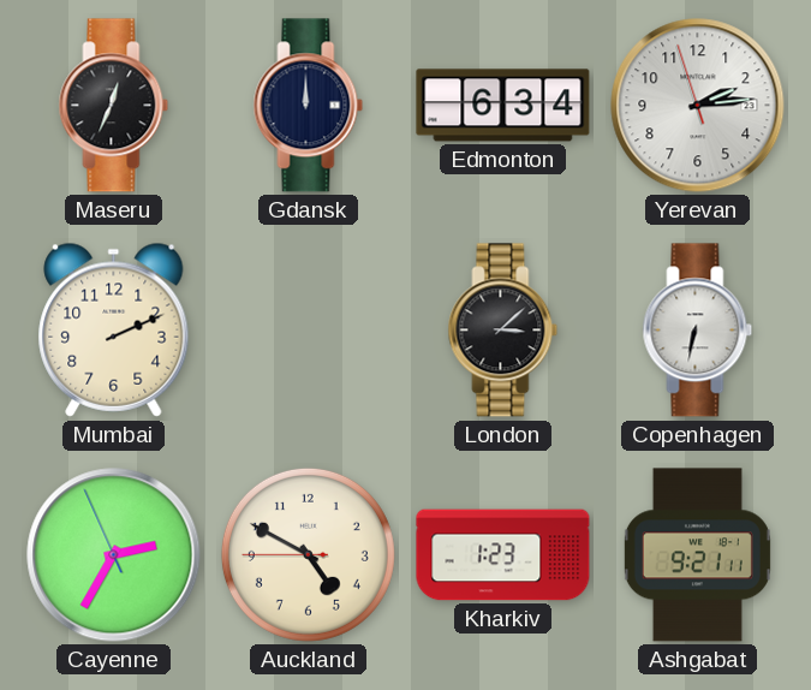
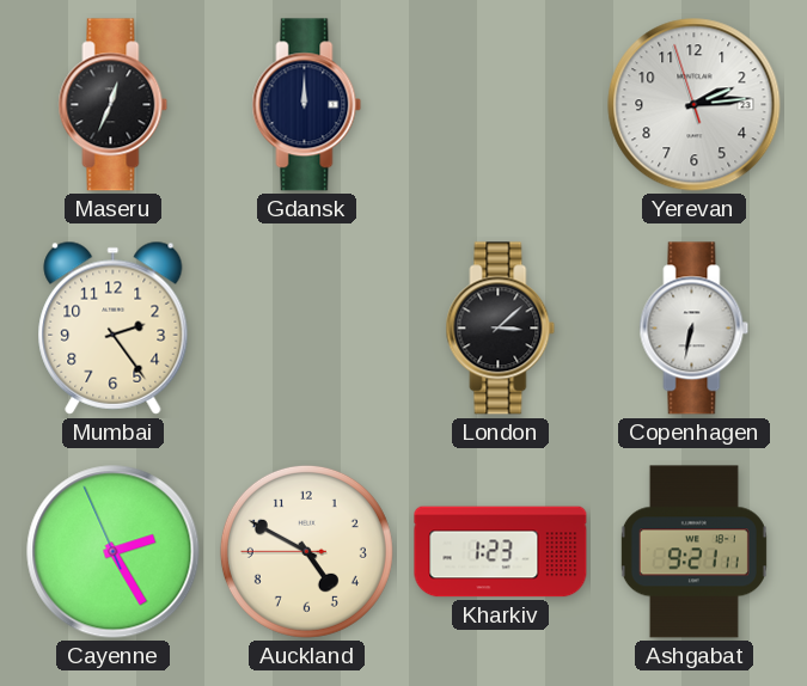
Edmonton: 6:34 -> none (503, 106)
Mumbai: 2:11 -> 2:24 (114, 327)
Cayenne: 2:34 -> 2:24 (114, 552)
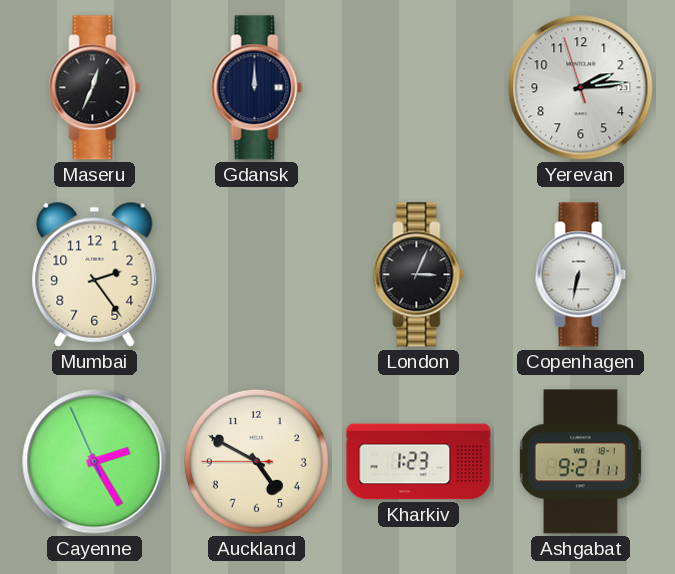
London: 3:08 -> 3:04 (419, 275)
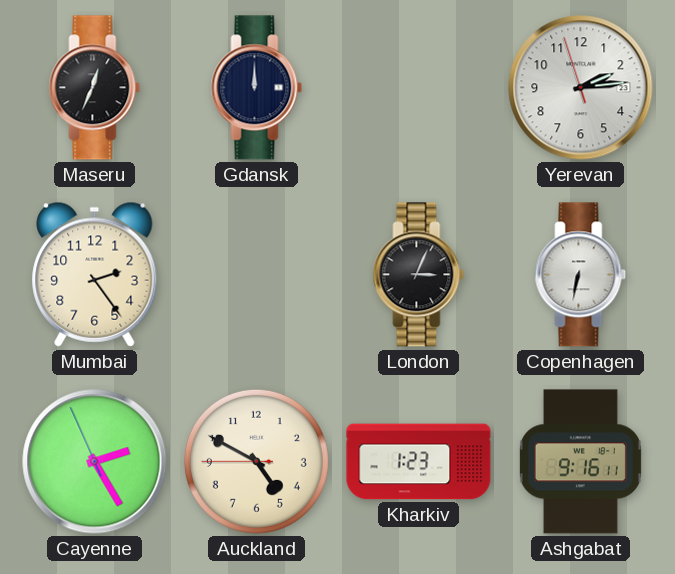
Ashgabat: 9:21 -> 9:16 (580, 462)
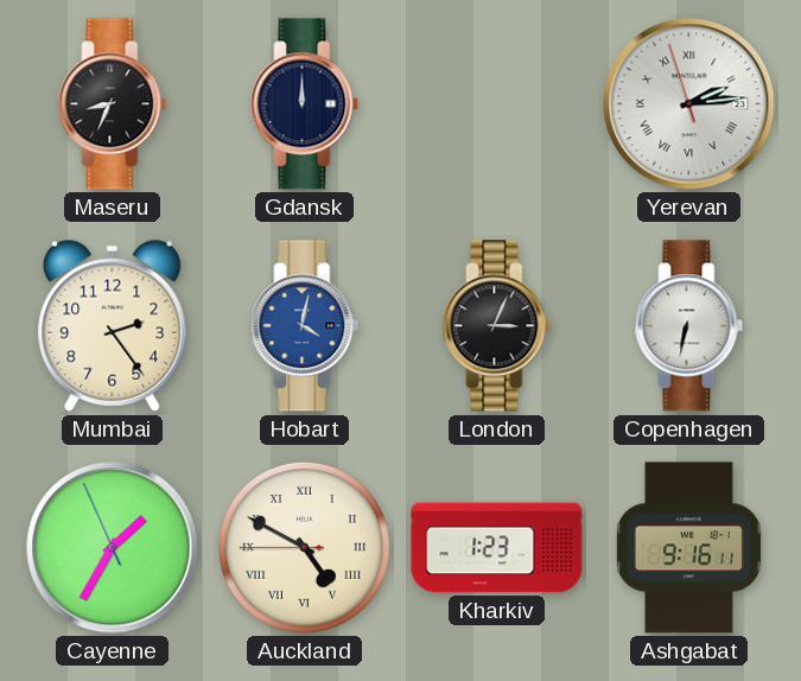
Maseru: 12:34 -> 8:34 (113, 104)
Yerevan numerals: Arabic -> Roman (689, 104)
Hobart: none -> 4:02 (305, 326)
Cayenne: 2:24 -> 1:34 (113, 548)
Auckland numerals: Arabic -> Roman (304, 547)
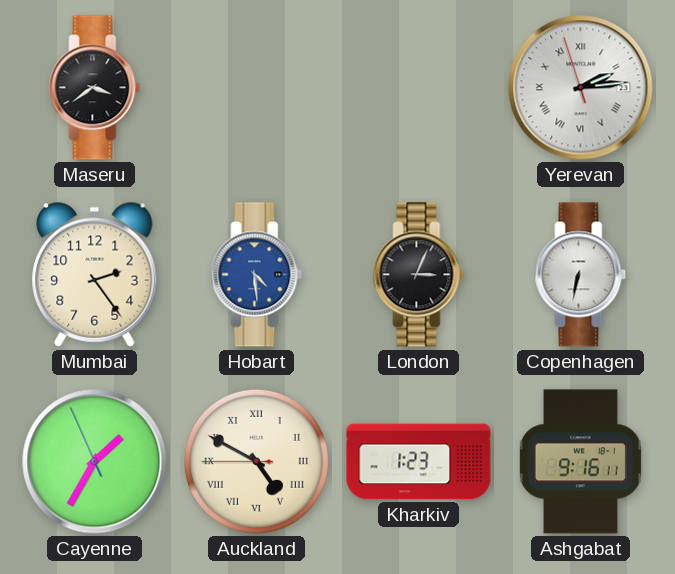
Maseru: 8:34 -> 3:39 (95, 88)
Gdansk: 12:00 -> none (305, 104)
Hobart: 4:02 -> 4:29 (257, 275)
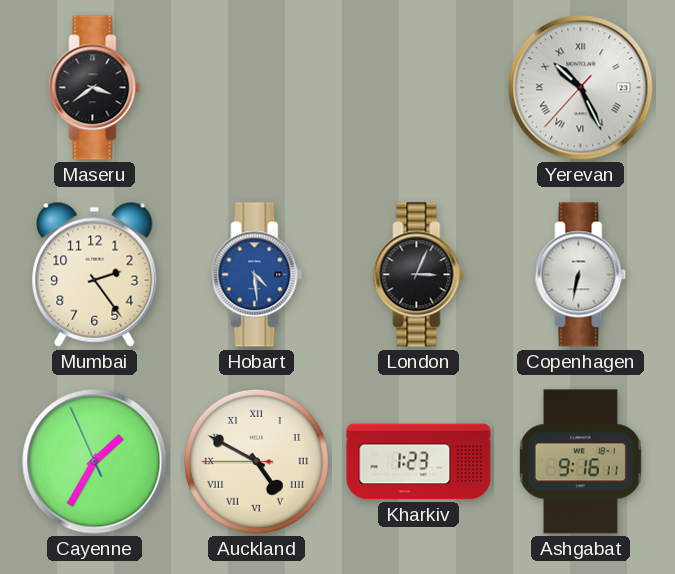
Yerevan: 2:13 -> 10:25 (581, 88)
